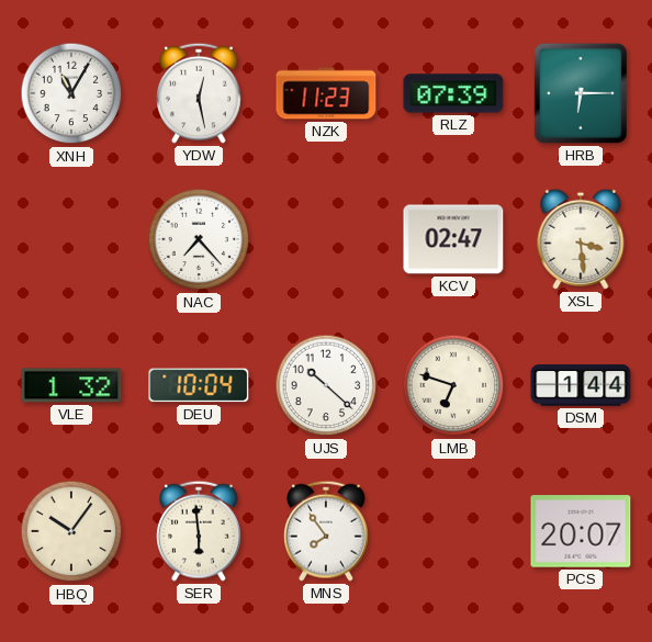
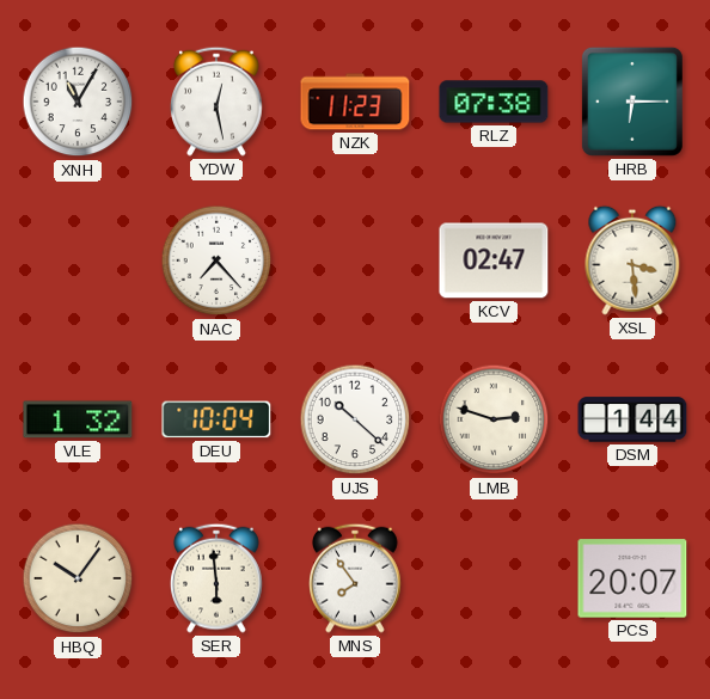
RLZ: 07:39 -> 07:38 (494, 102)
LMB: 6:48 -> 2:48 (494, 419)
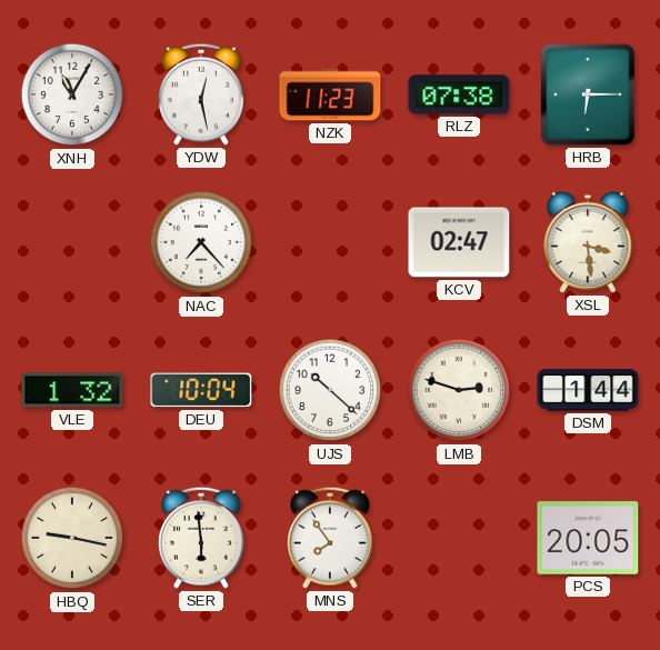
HBQ: 10:06 -> 9:17 (72, 538)
PCS: 20:07 -> 20:05 (588, 538)
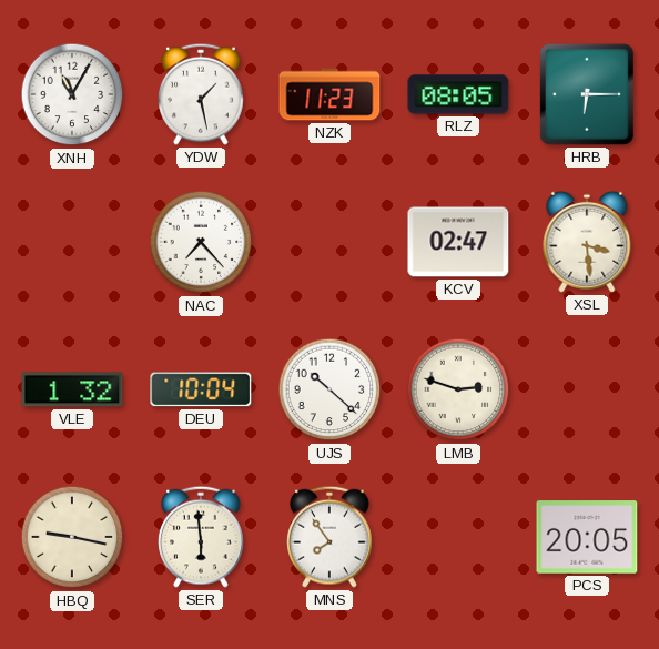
YDW: 12:28 -> 1:28 (202, 94)
RLZ: 07:38 -> 08:05 (458, 94)
DSM: 1:44 -> none (588, 390)
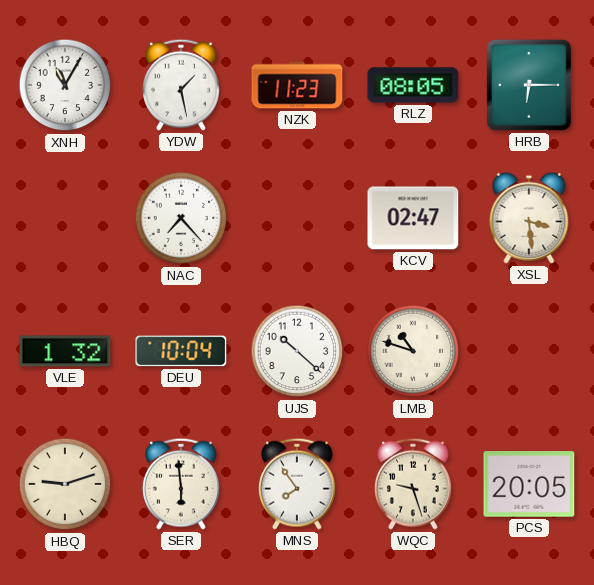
LMB: 2:48 -> 10:48 (413, 351)
HBQ: 9:17 -> 9:12 (65, 484)
WQC: none -> 9:27 (414, 484)
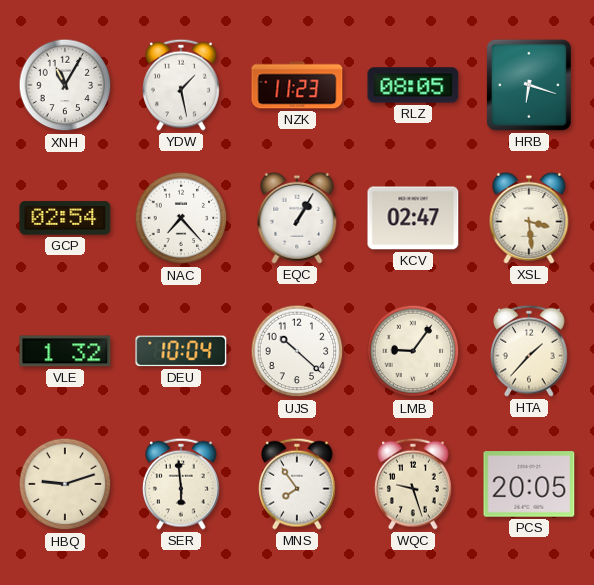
HRB: 6:15 -> 6:18 (529, 85)
GCP: none -> 02:54 (65, 218)
EQC: none -> 1:05 (297, 218)
LMB: 10:48 -> 9:06 (413, 351)
HTA: none -> 1:37 (530, 351)
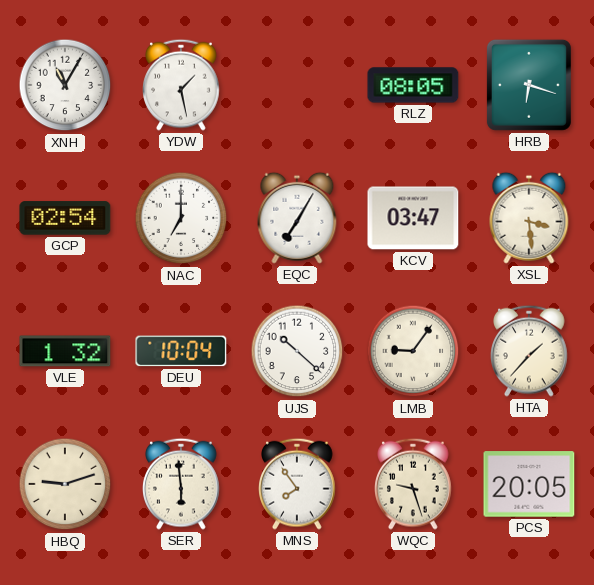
NZK: 11:23 -> none (297, 85)
NAC: 7:23 -> 7:00 (181, 218)
EQC: 1:05 -> 7:05 (297, 218)
KCV: 02:47 -> 03:47 (413, 218)
